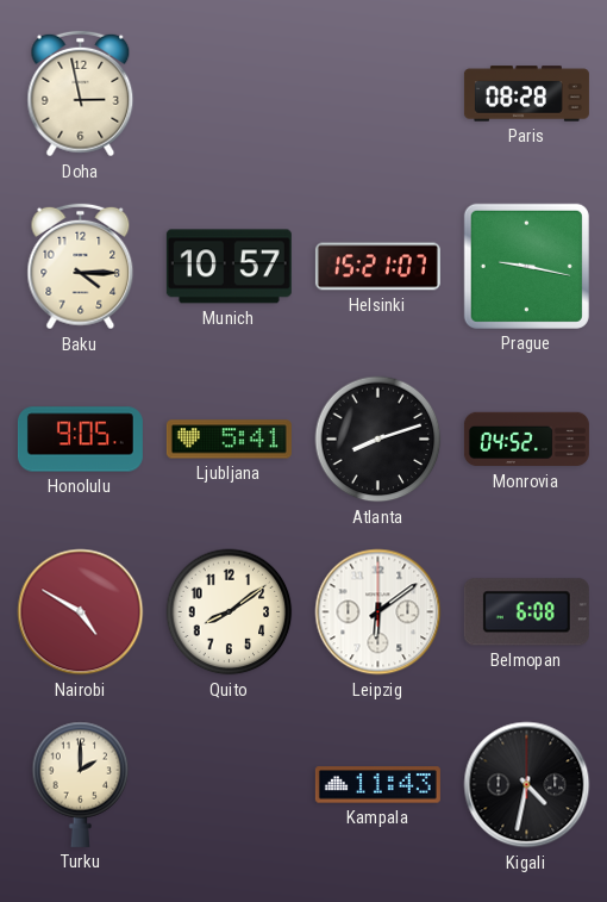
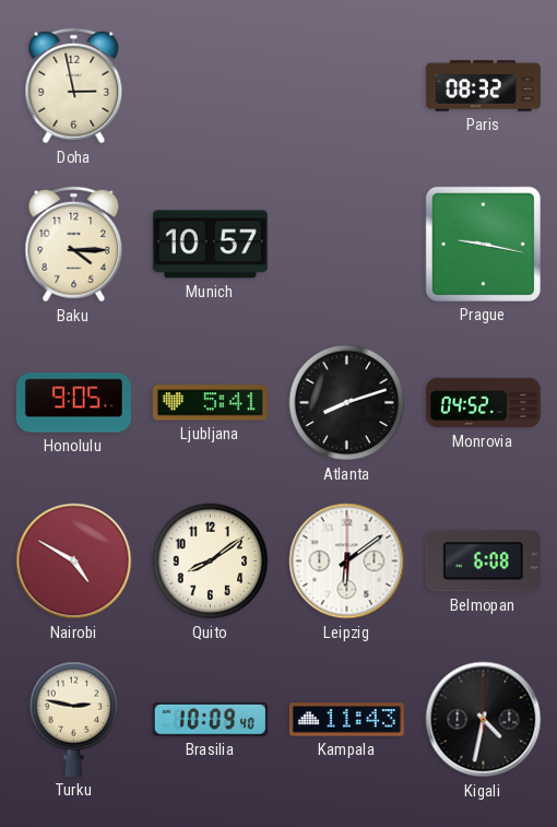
Paris: 08:28 -> 08:32 (483, 86)
Helsinki: 15:21 -> none (377, 267)
Turku: 2:00 -> 2:47 (74, 719)
Brasilia: none -> 10:09 (210, 719)
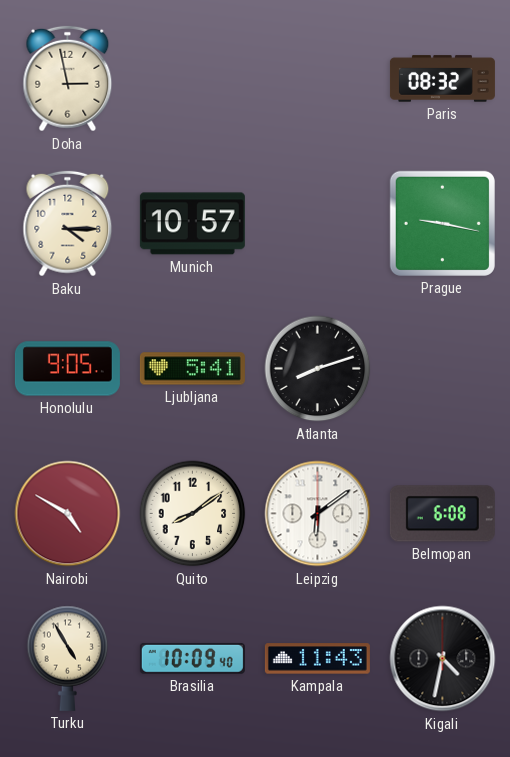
Monrovia: 04:52 -> none (483, 403)
Turku: 2:47 -> 4:55 (68, 658)
